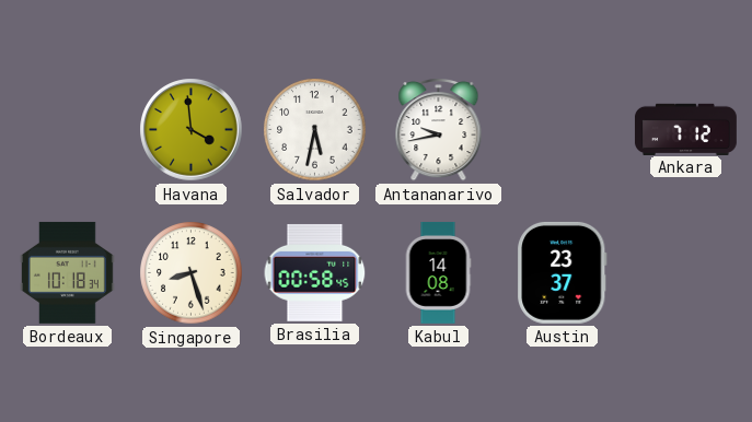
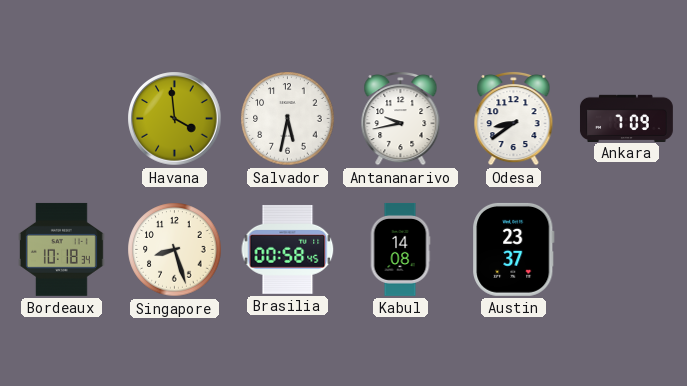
Odesa: none -> 8:39 (514, 118)
Ankara: 7:12 -> 7:09 (627, 118)
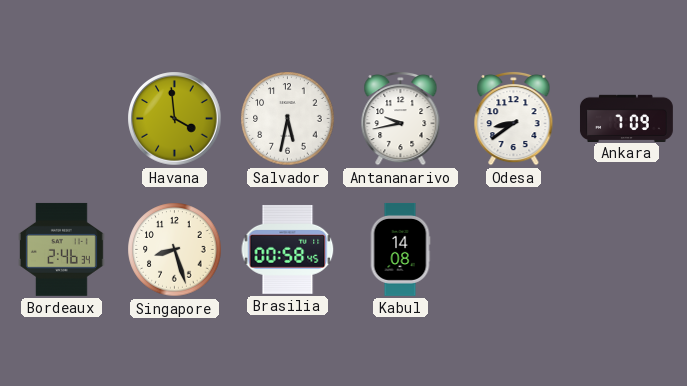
Bordeaux: 10:18 -> 2:46 (61, 249)
Austin: 23:37 -> none (514, 249)
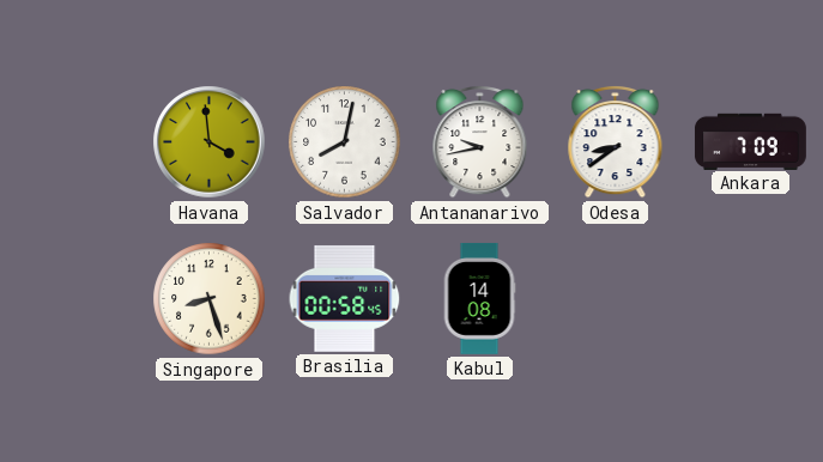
Salvador: 5:32 -> 8:02 (345, 142)
Bordeaux: 2:46 -> none (61, 249)
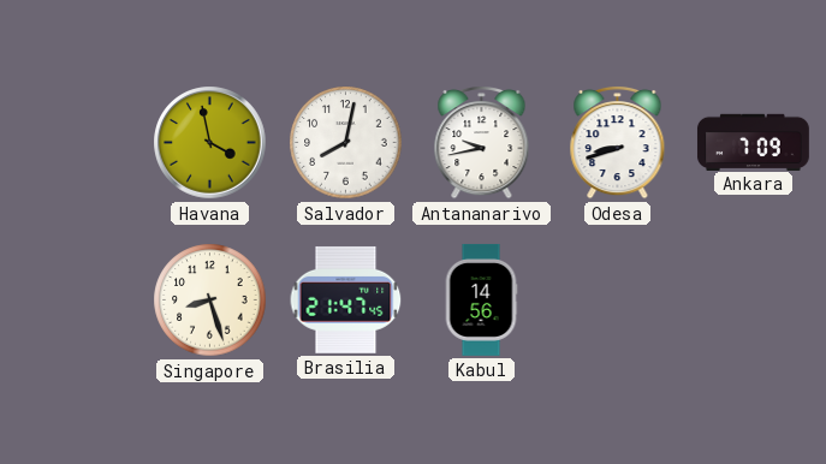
Havana: 3:59 -> 3:58 (210, 143)
Odesa: 8:39 -> 8:42 (618, 142)
Brasilia: 00:58 -> 21:47 (346, 299)
Kabul: 14:08 -> 14:56 (481, 301)
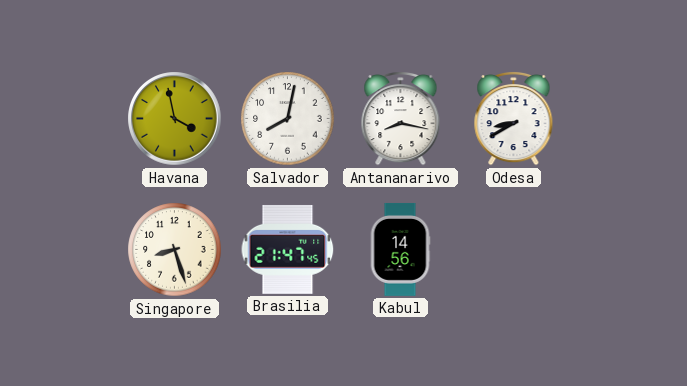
Antananarivo: 9:43 -> 8:17 (401, 118)
Odesa: 8:42 -> 8:40 (514, 118)
Ankara: 7:09 -> none (754, 142)
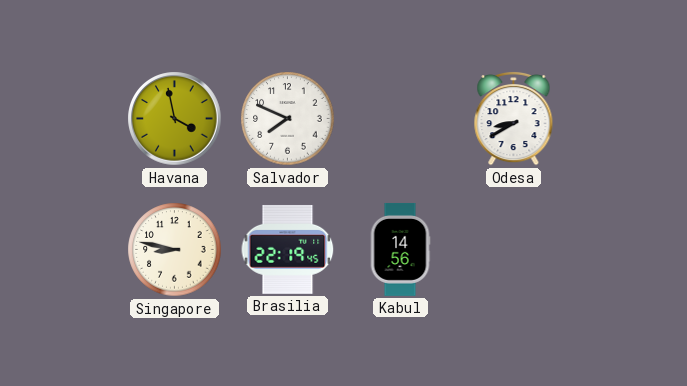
Salvador: 8:02 -> 7:49 (288, 119)
Antananarivo: 8:17 -> none (401, 118)
Singapore: 8:27 -> 8:47 (175, 250)
Brasilia: 21:47 -> 22:19 (288, 249)
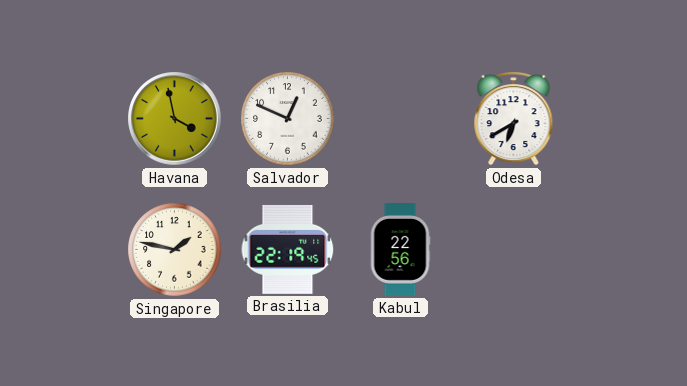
Salvador: 7:49 -> 12:49 (288, 119)
Odesa: 8:40 -> 6:40 (514, 118)
Singapore: 8:47 -> 1:47 (175, 250)
Kabul: 14:56 -> 22:56 (400, 250)
